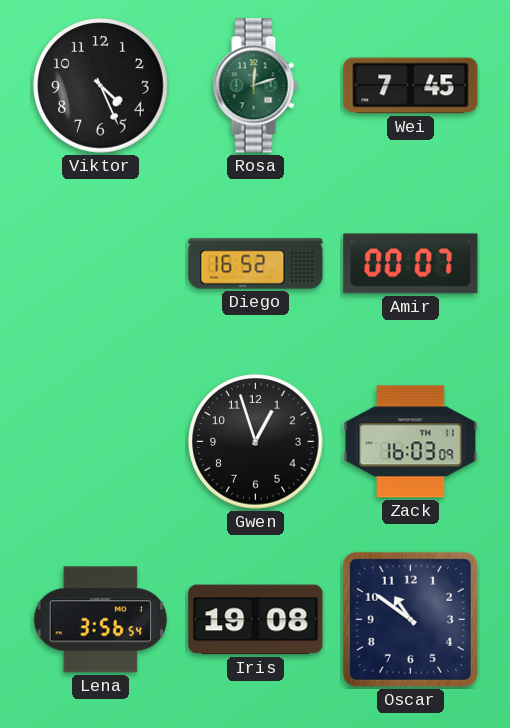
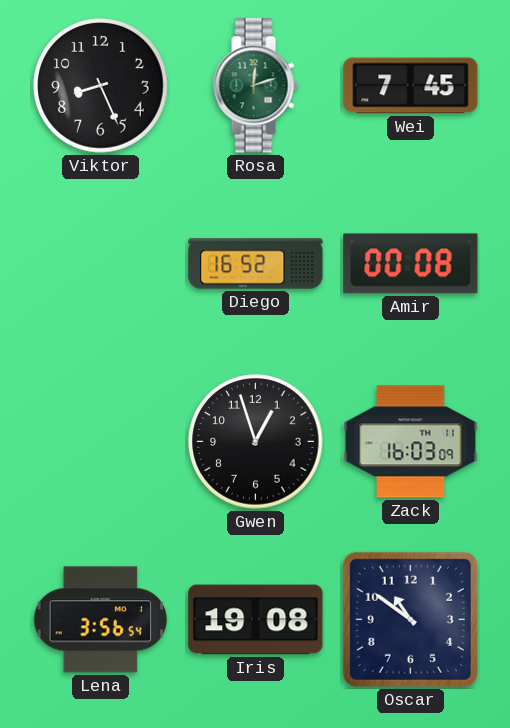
Viktor: 4:26 -> 8:26 (101, 86)
Amir: 00:07 -> 00:08 (411, 264)
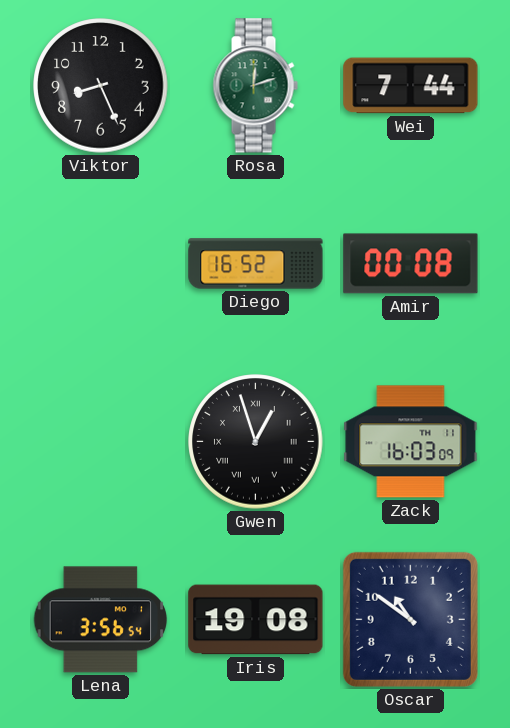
Wei: 7:45 -> 7:44 (411, 86)
Gwen numerals: Arabic -> Roman (256, 442)
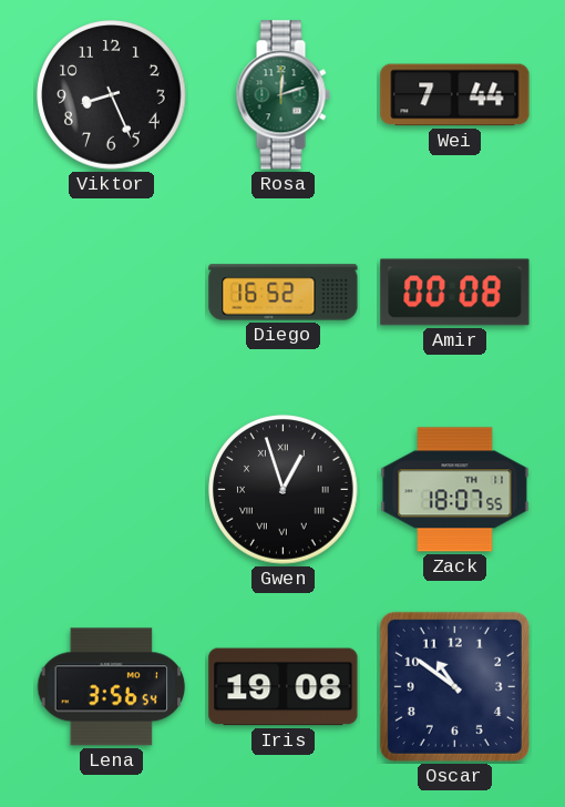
Zack: 16:03 -> 18:07 (455, 490)
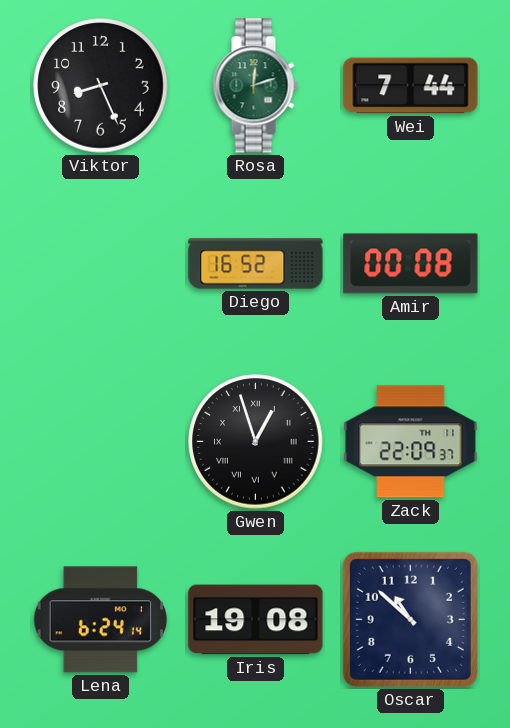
Zack: 18:07 -> 22:09 (411, 442)
Lena: 3:56 -> 6:24 (101, 620)
Oscar: 10:51 -> 10:52 (410, 619)
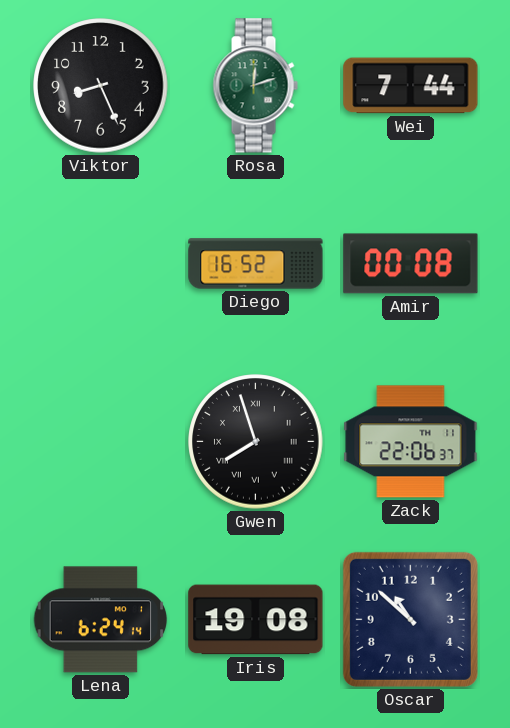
Gwen: 12:57 -> 7:57 (256, 442)
Zack: 22:09 -> 22:06 (411, 442)
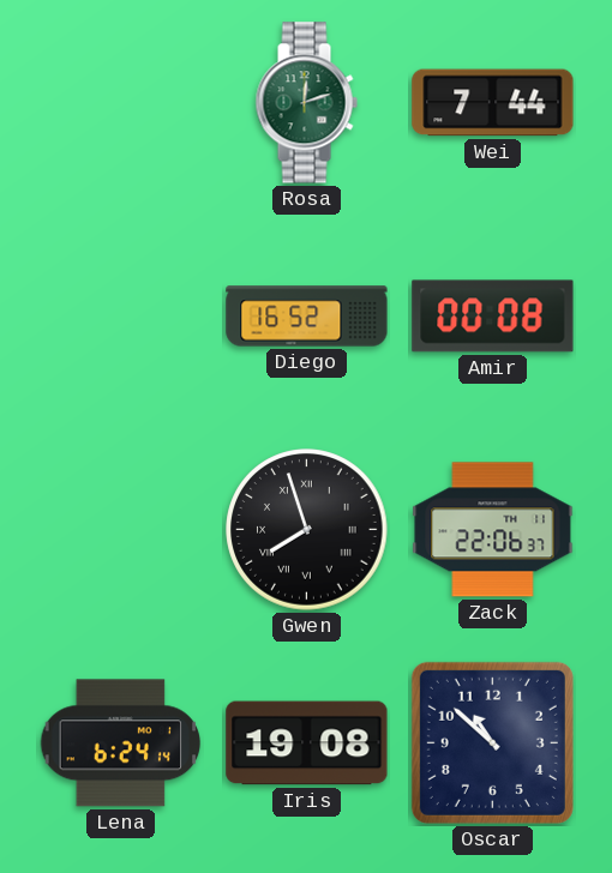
Viktor: 8:26 -> none (101, 86)
